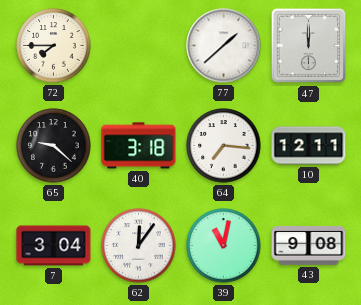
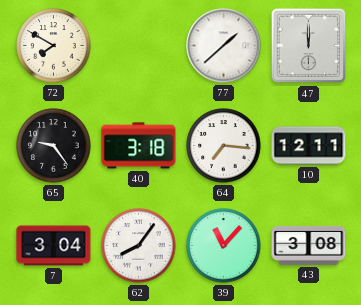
72: 7:45 -> 7:50 (54, 46)
65: 9:22 -> 9:24 (54, 146)
62: 12:06 -> 8:06 (139, 246)
39: 11:02 -> 11:07 (224, 246)
43: 9:08 -> 3:08 (309, 246)
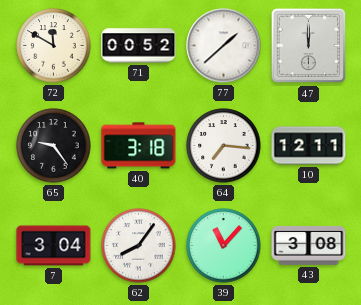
72: 7:50 -> 11:50 (54, 46)
71: none -> 00:52 (139, 46)
